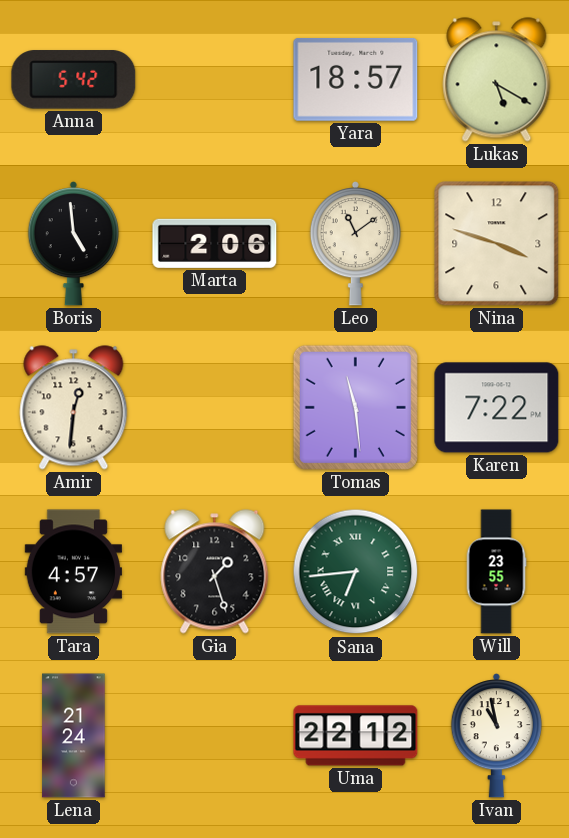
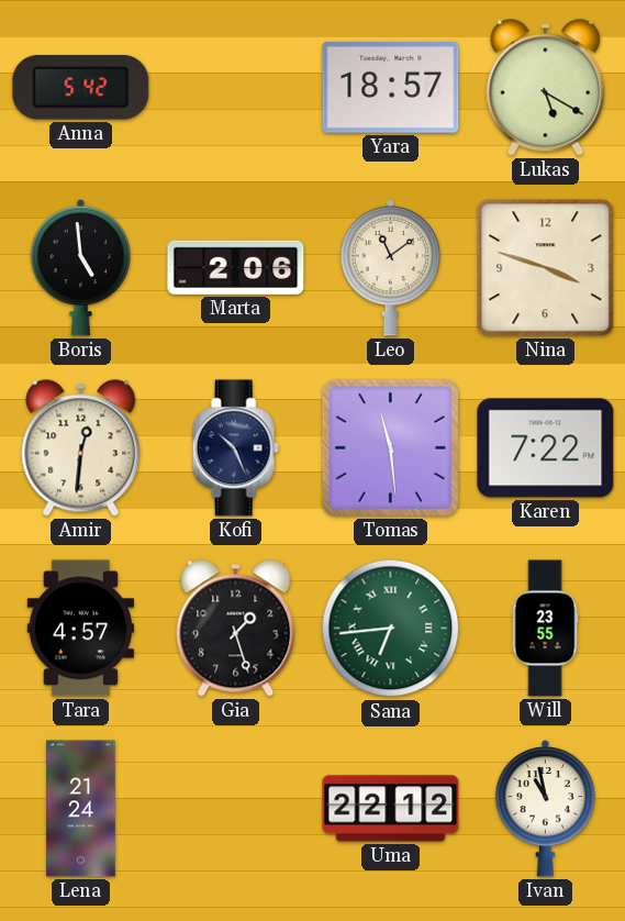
Kofi: none -> 10:26 (235, 448)
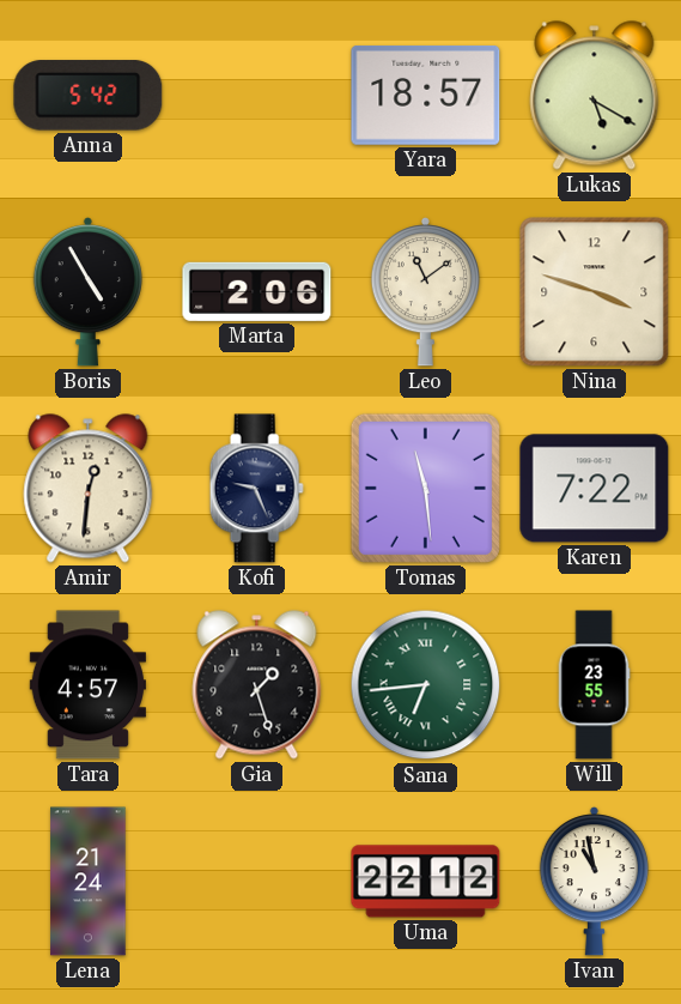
Boris: 4:59 -> 4:55 (87, 292)
Kofi: 10:26 -> 9:26 (256, 489)
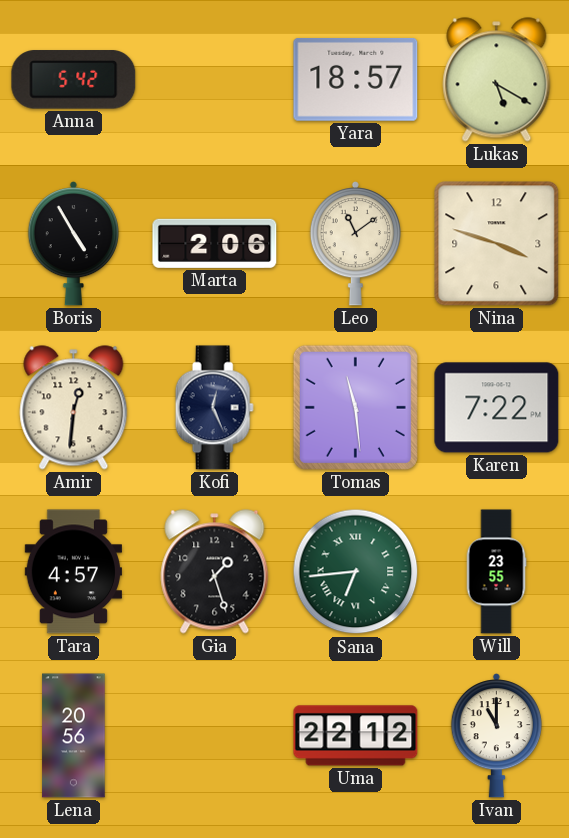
Kofi: 9:26 -> 12:26 (214, 408)
Lena: 21:24 -> 20:56 (74, 736)
Ivan: 10:58 -> 11:00 (496, 736)
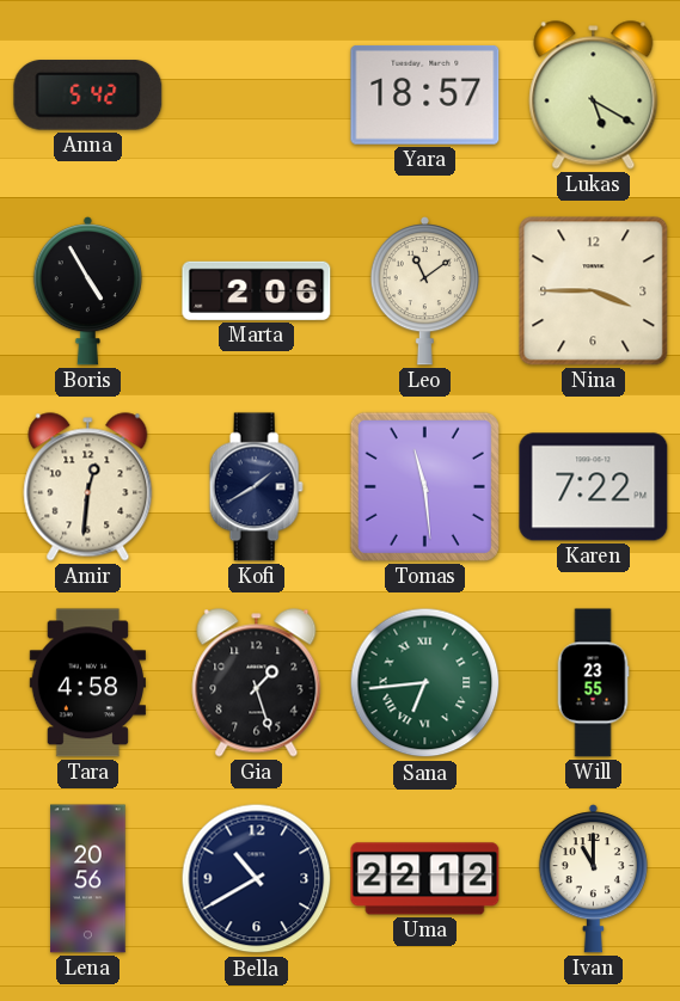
Nina: 3:48 -> 3:45 (594, 291)
Kofi: 12:26 -> 1:40 (256, 487)
Tara: 4:57 -> 4:58 (87, 683)
Bella: none -> 10:40 (257, 879)
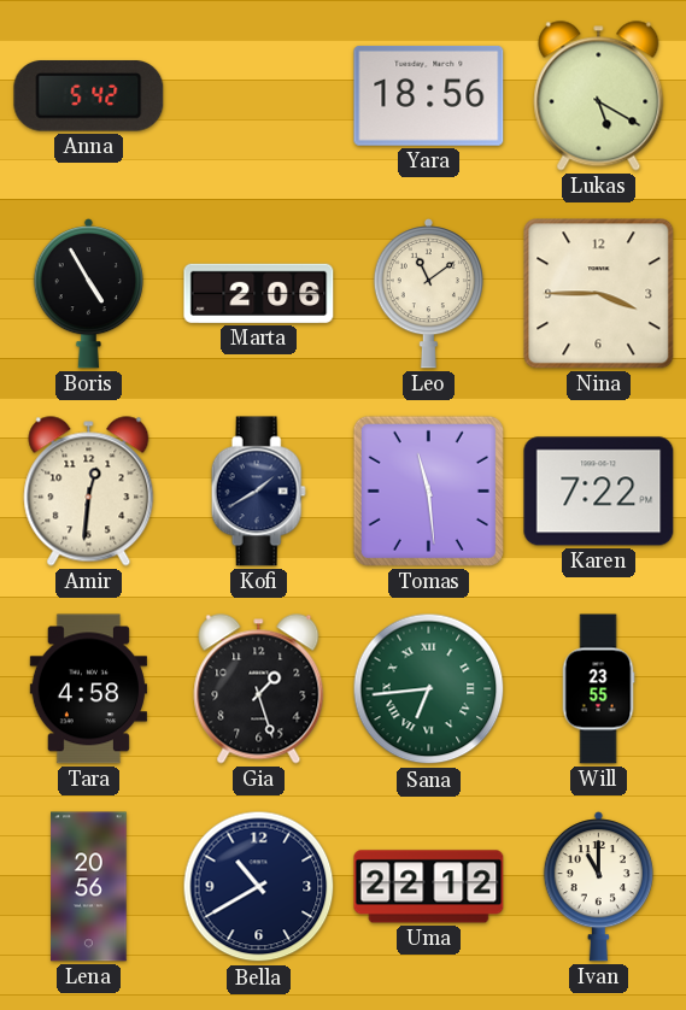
Yara: 18:57 -> 18:56 (429, 95)
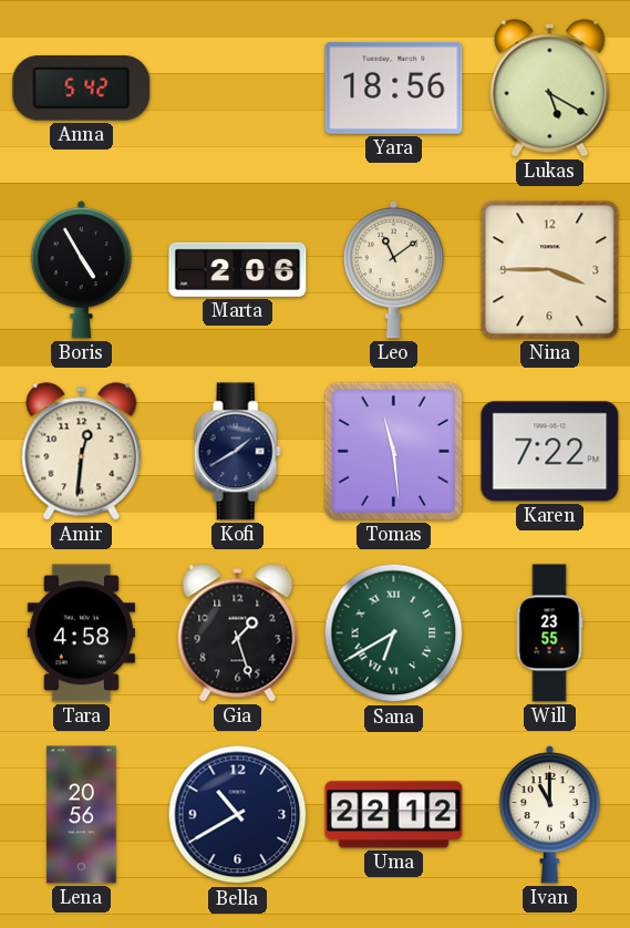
Sana: 6:44 -> 6:40 (394, 633)
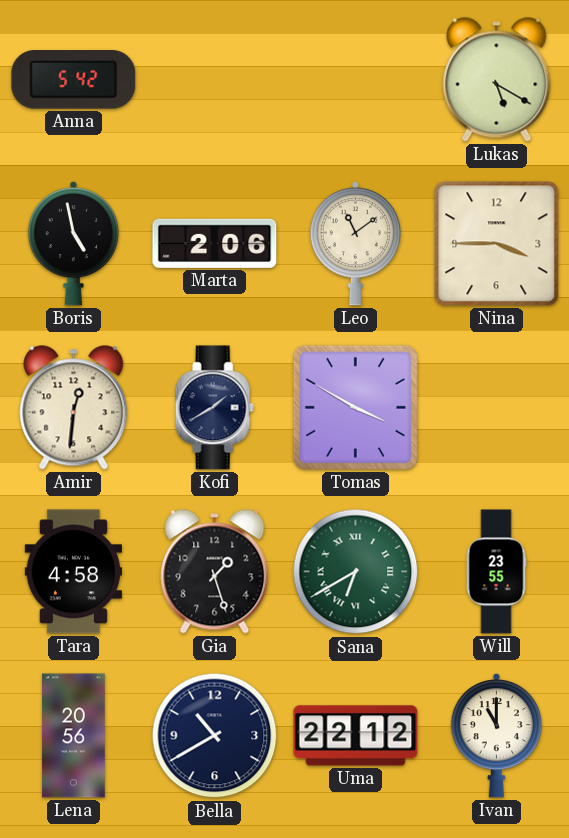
Yara: 18:56 -> none (394, 87)
Boris: 4:55 -> 4:58 (73, 244)
Tomas: 11:29 -> 3:50 (355, 407)
Karen: 7:22 -> none (550, 452)
